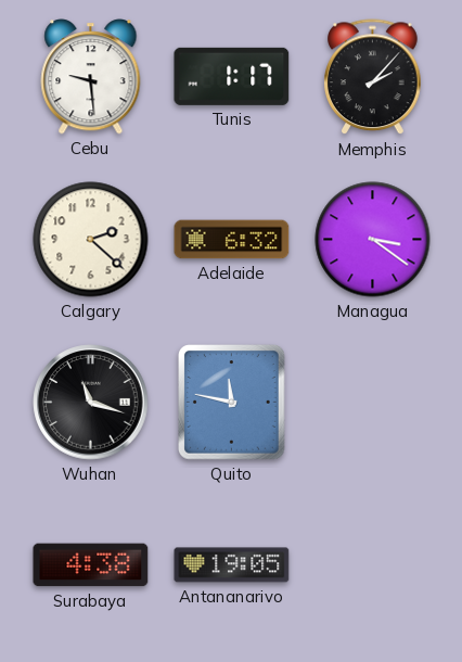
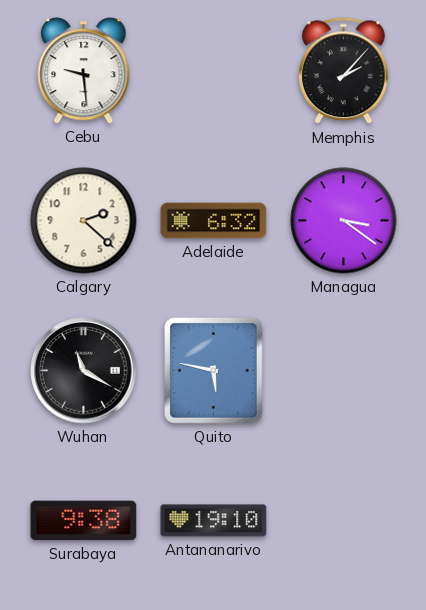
Tunis: 1:17 -> none (232, 76)
Wuhan: 11:18 -> 11:20 (84, 371)
Quito: 11:47 -> 5:47 (214, 371)
Surabaya: 4:38 -> 9:38 (84, 521)
Antananarivo: 19:05 -> 19:10 (214, 521)
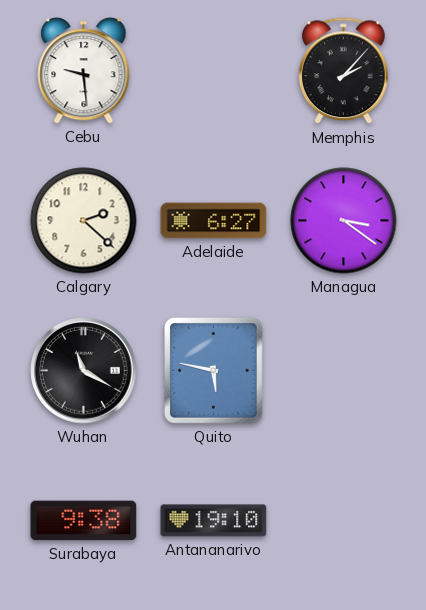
Adelaide: 6:32 -> 6:27 (214, 221)
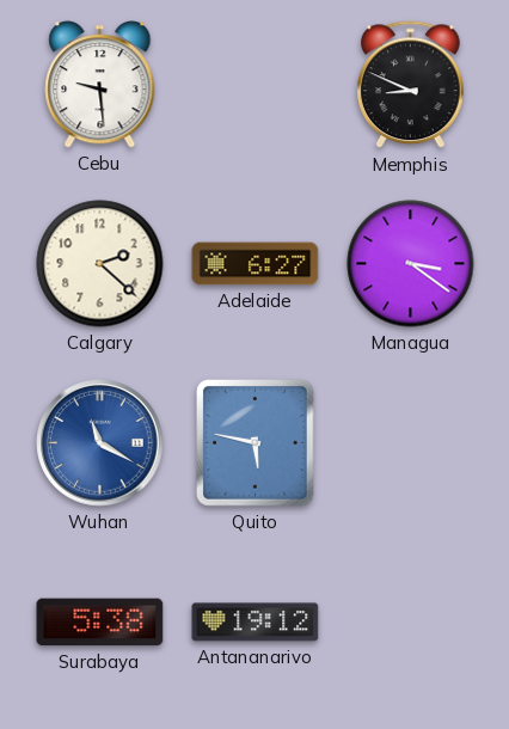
Memphis: 2:07 -> 8:49 (411, 85)
Wuhan dial: black -> blue (100, 443)
Surabaya: 9:38 -> 5:38 (100, 623)
Antananarivo: 19:10 -> 19:12 (256, 623)
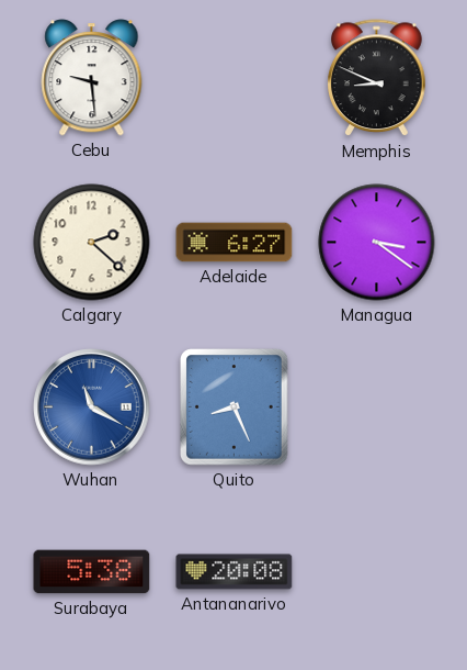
Quito: 5:47 -> 8:26 (235, 407)
Antananarivo: 19:12 -> 20:08 (235, 572)
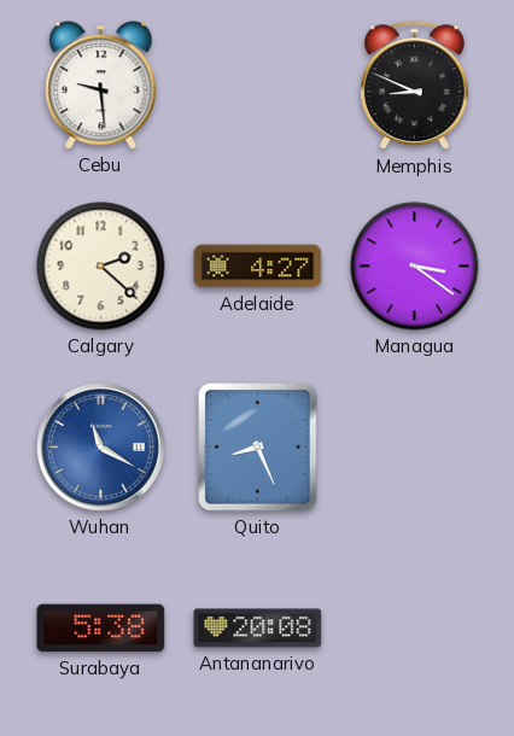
Adelaide: 6:27 -> 4:27 (258, 267)
